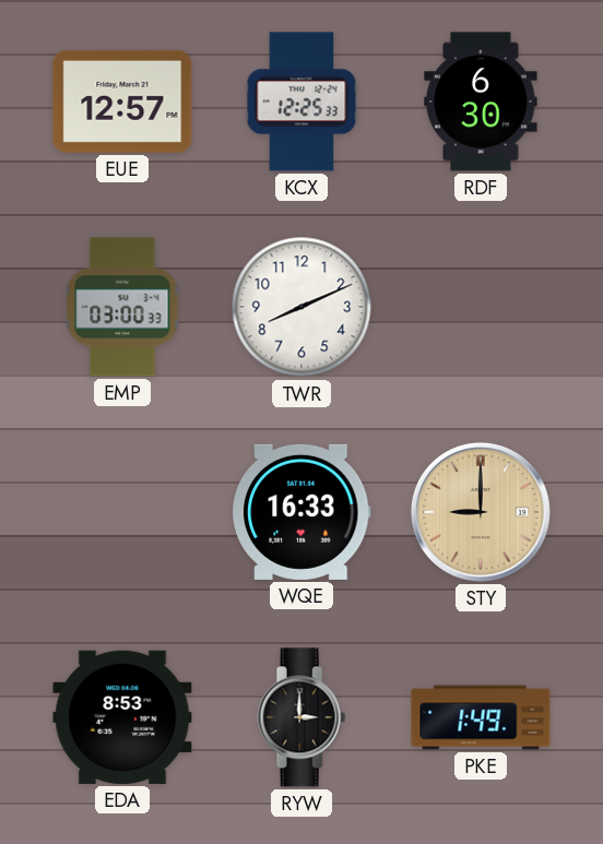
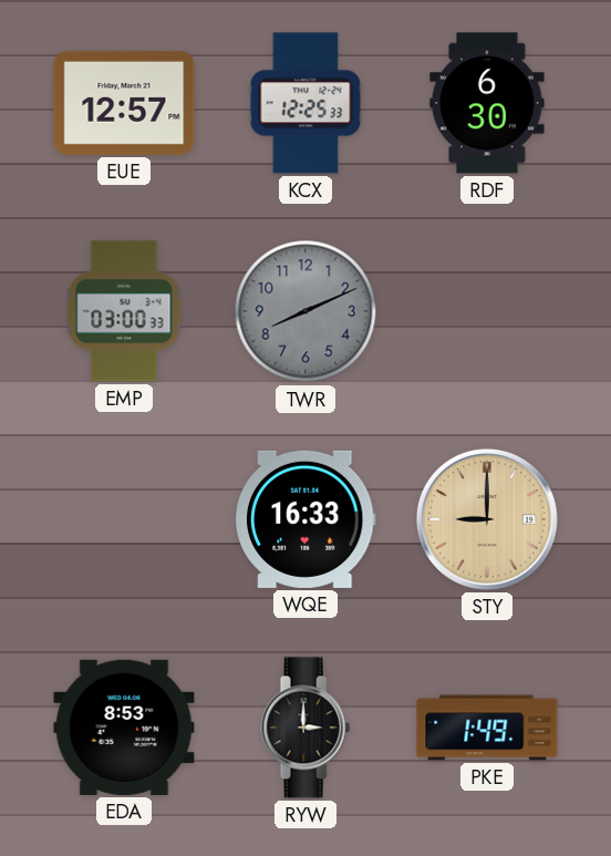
TWR dial: white -> grey (305, 311)
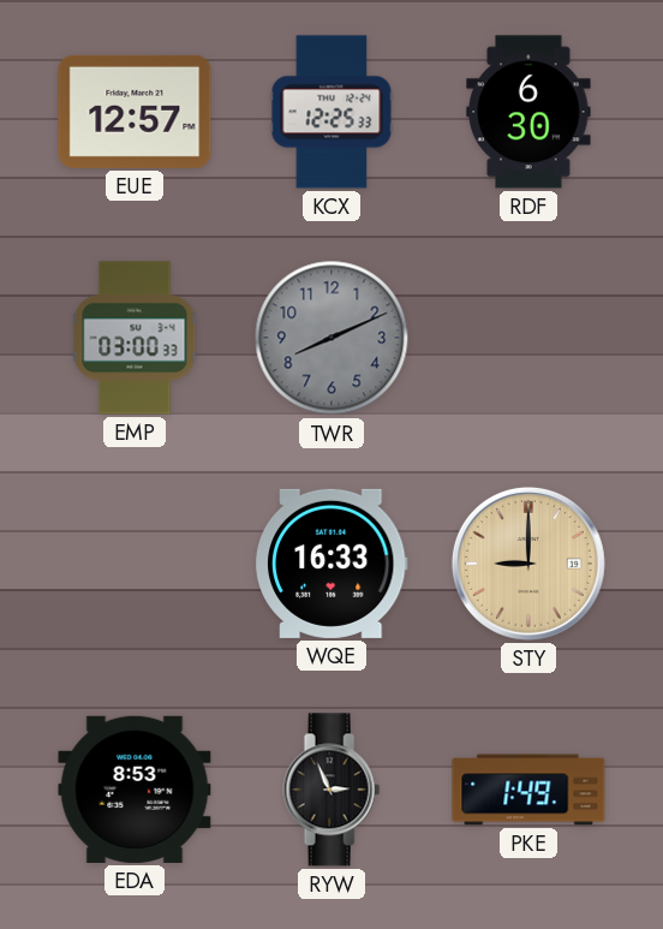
RYW: 3:00 -> 2:56 (331, 790)
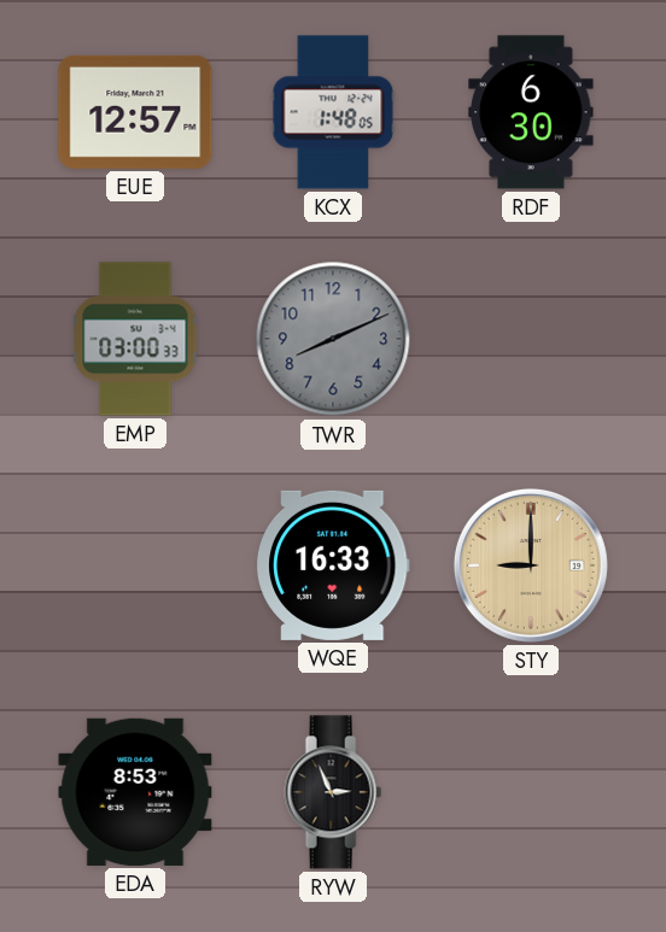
KCX: 12:25 -> 1:48 (333, 112)
PKE: 1:49 -> none (528, 790)
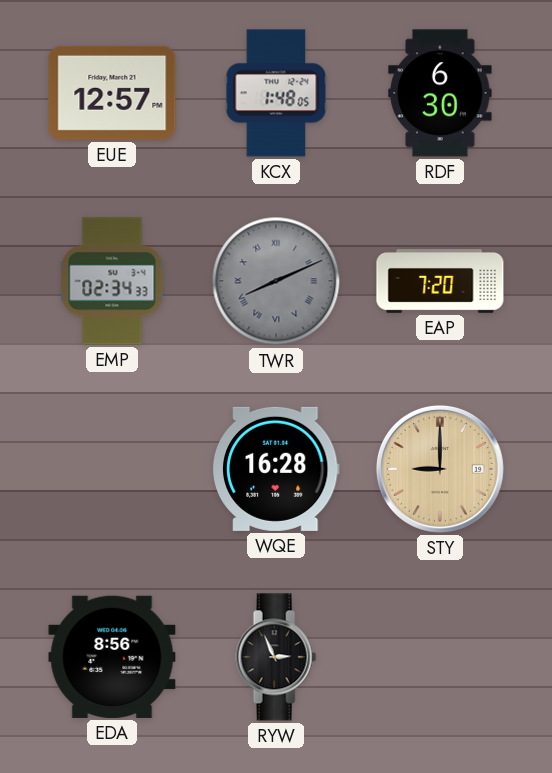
EMP: 03:00 -> 02:34 (112, 281)
TWR numerals: Arabic -> Roman (276, 281)
EAP: none -> 7:20 (440, 282)
WQE: 16:33 -> 16:28 (276, 469)
EDA: 8:53 -> 8:56 (112, 657)
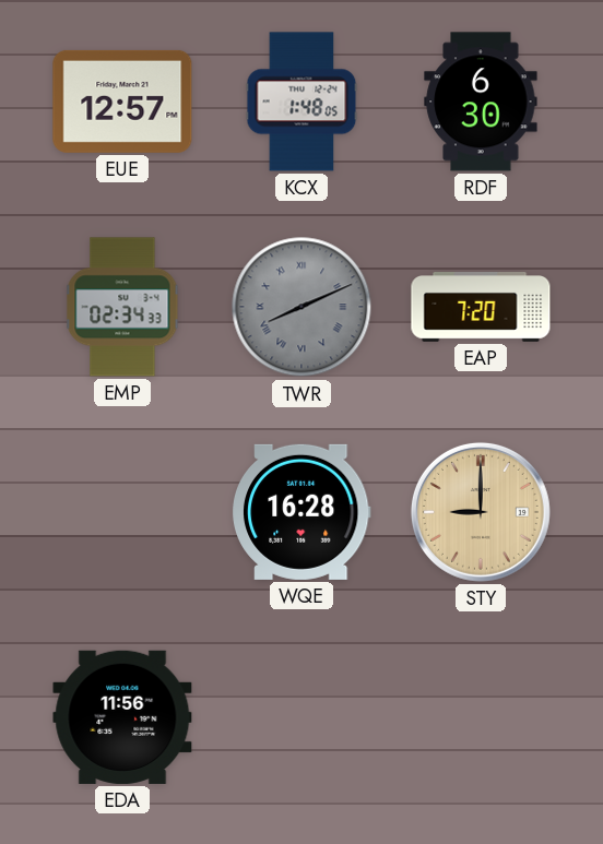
EDA: 8:56 -> 11:56 (122, 717)
RYW: 2:56 -> none (276, 657)
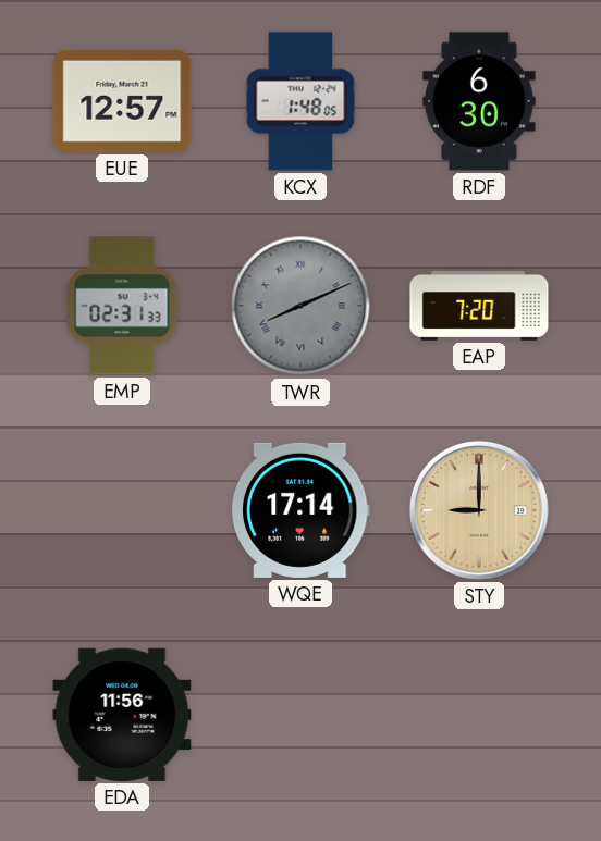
EMP: 02:34 -> 02:31 (122, 306)
WQE: 16:28 -> 17:14 (300, 510)
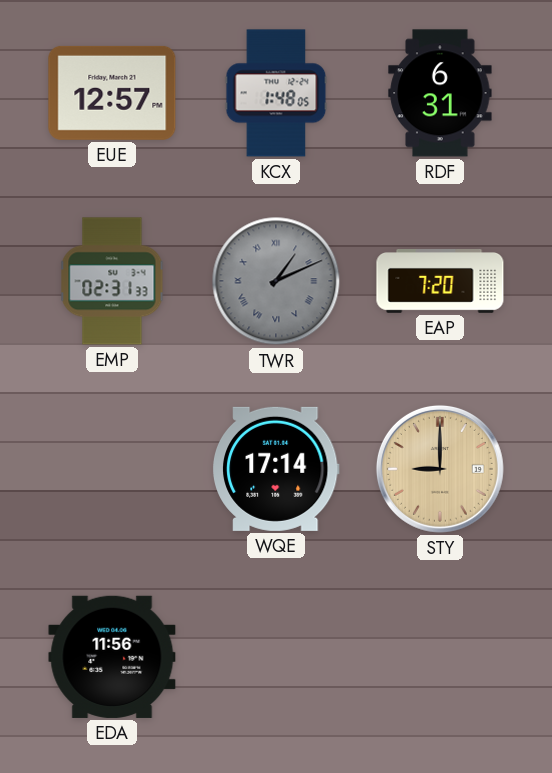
RDF: 6:30 -> 6:31 (440, 93)
TWR: 8:11 -> 1:11 (276, 281)
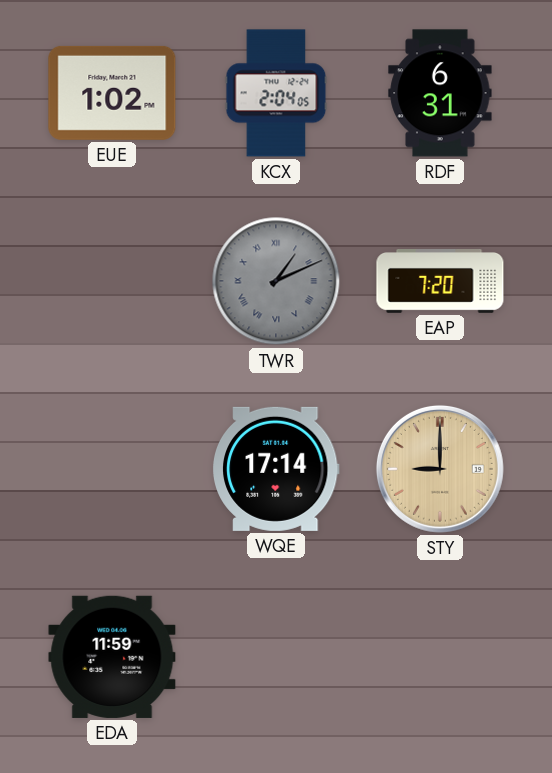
EUE: 12:57 -> 1:02 (112, 93)
KCX: 1:48 -> 2:04 (276, 93)
EMP: 02:31 -> none (112, 281)
EDA: 11:56 -> 11:59 (112, 657)
